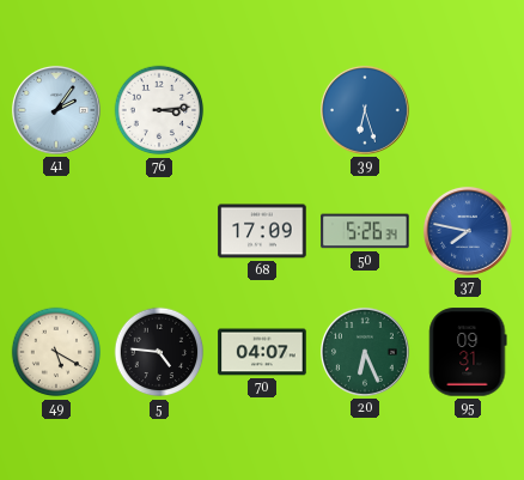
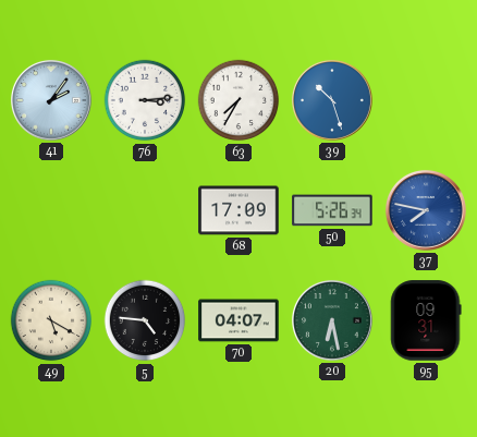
63: none -> 7:35 (238, 100)
39: 6:27 -> 10:27 (332, 100)
20: 6:26 -> 6:28 (332, 320)
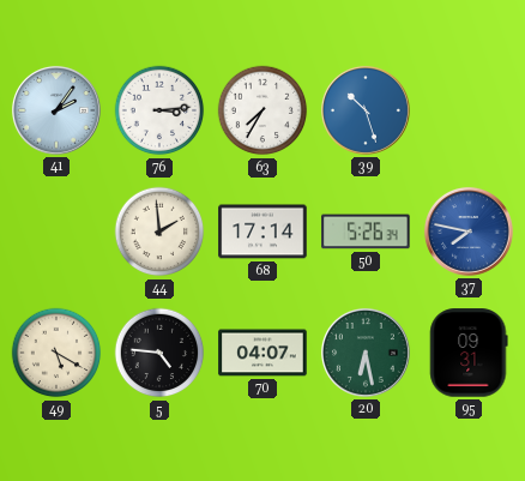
44: none -> 1:59 (159, 232)
68: 17:09 -> 17:14 (262, 232)
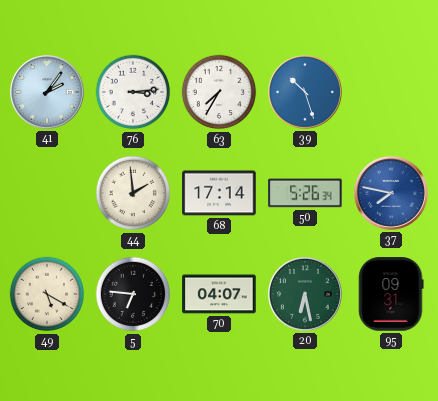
5: 4:46 -> 6:46 (133, 294)
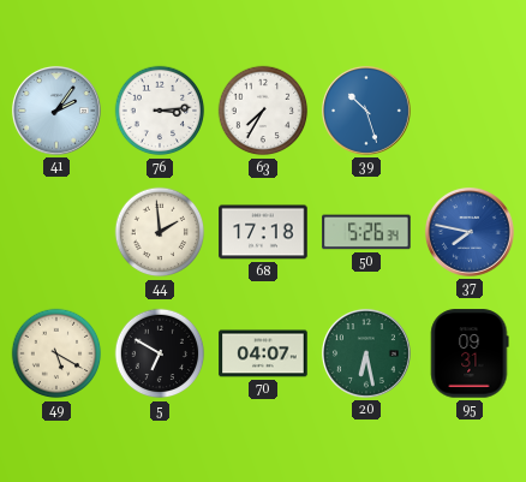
68: 17:14 -> 17:18 (263, 232)
5: 6:46 -> 6:50 (160, 353)
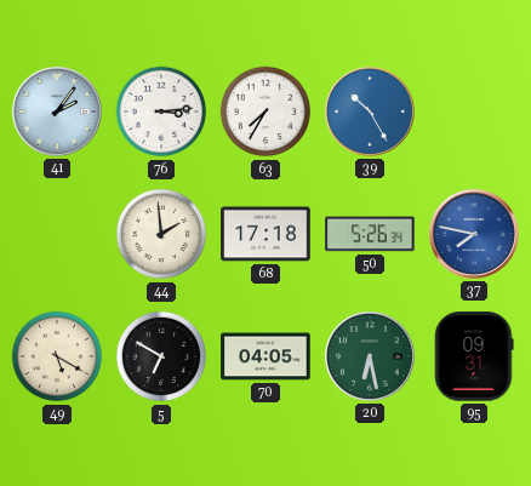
39: 10:27 -> 10:25 (370, 112)
70: 04:07 -> 04:05 (265, 356)
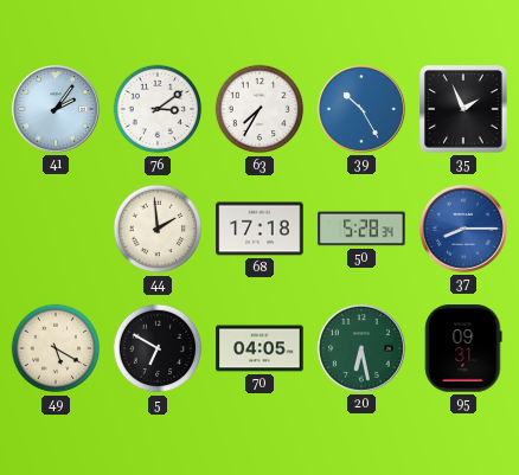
76: 3:14 -> 3:09 (158, 109)
35: none -> 1:56 (464, 110)
50: 5:26 -> 5:28 (361, 229)
37: 7:47 -> 8:15 (463, 229)
